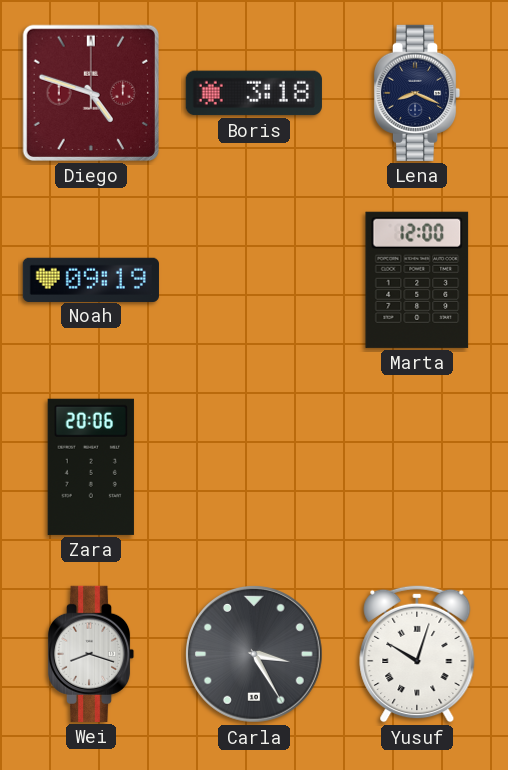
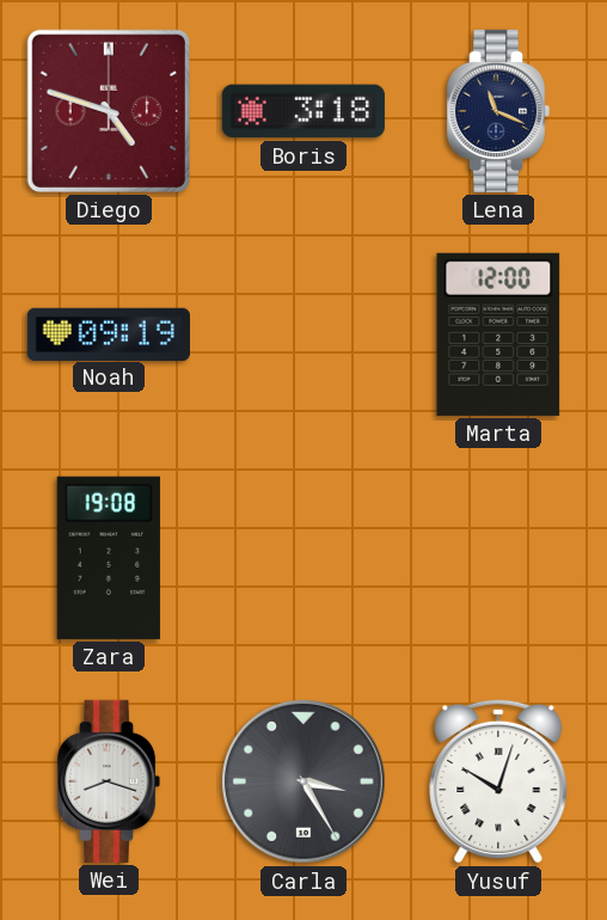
Lena: 8:19 -> 11:19 (498, 111)
Zara: 20:06 -> 19:08 (109, 558)
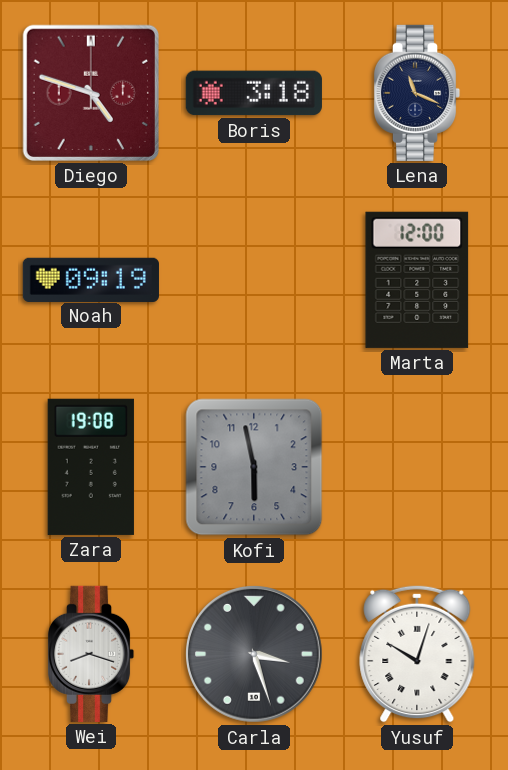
Kofi: none -> 5:58 (254, 467)
Carla: 3:25 -> 3:27 (255, 655)
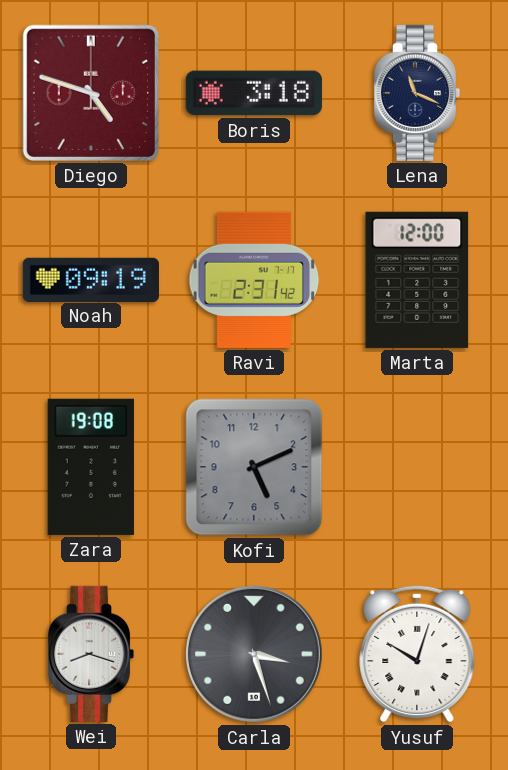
Ravi: none -> 2:31 (254, 280)
Kofi: 5:58 -> 5:11 (254, 467)
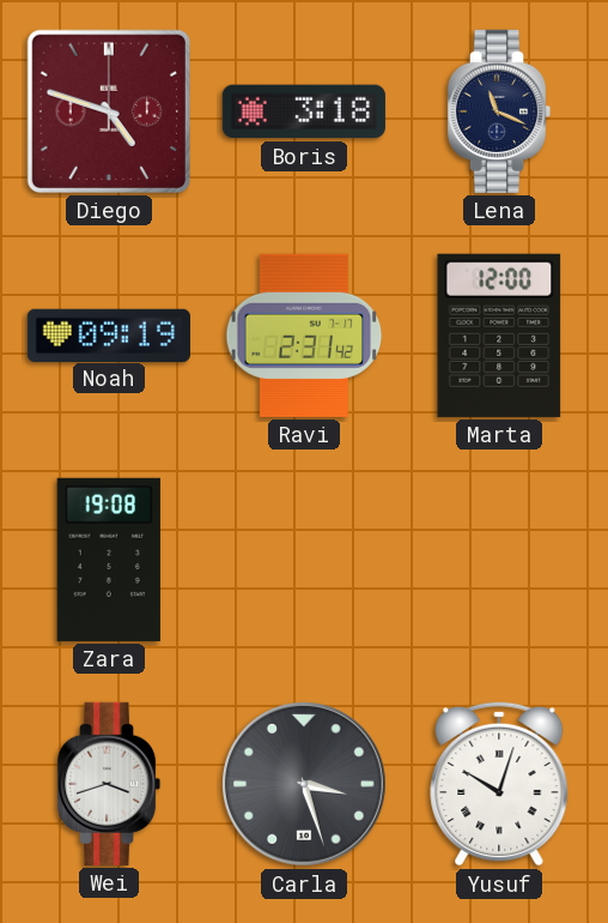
Kofi: 5:11 -> none (254, 467)
Wei: 8:18 -> 3:42 (109, 784)
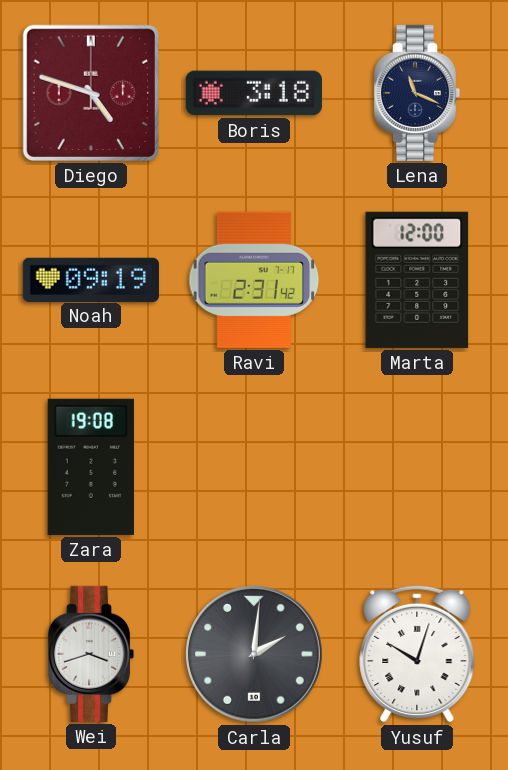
Carla: 3:27 -> 2:01 (255, 655)
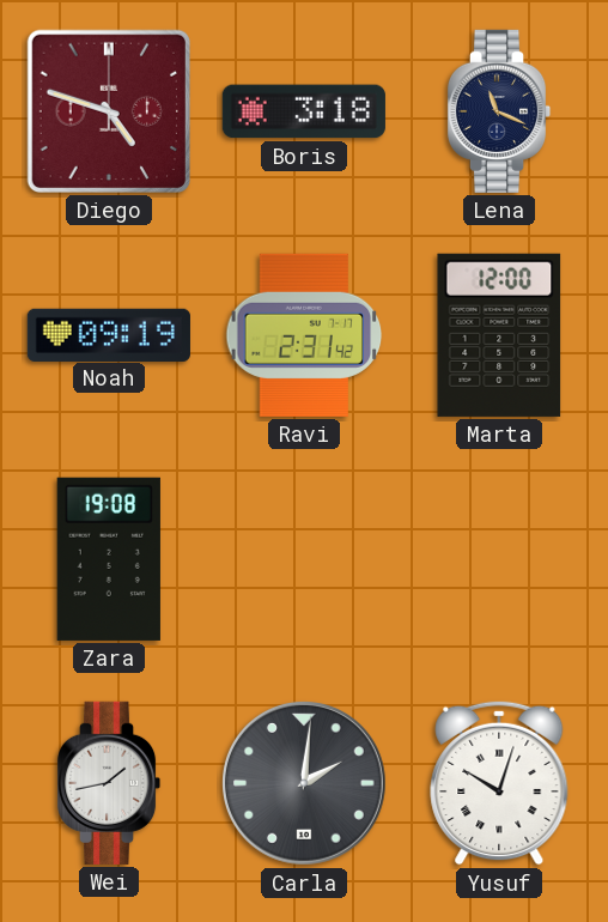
Wei: 3:42 -> 1:43 (109, 783)
